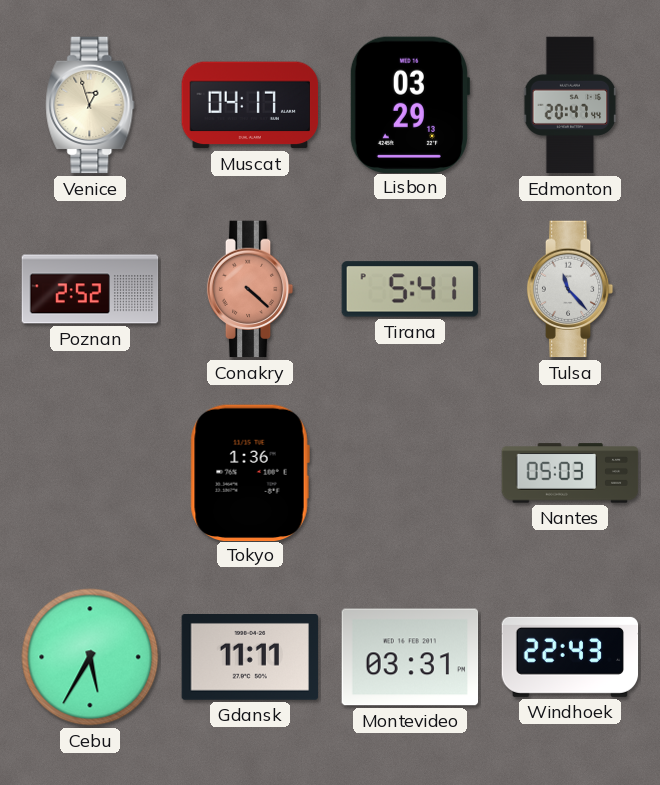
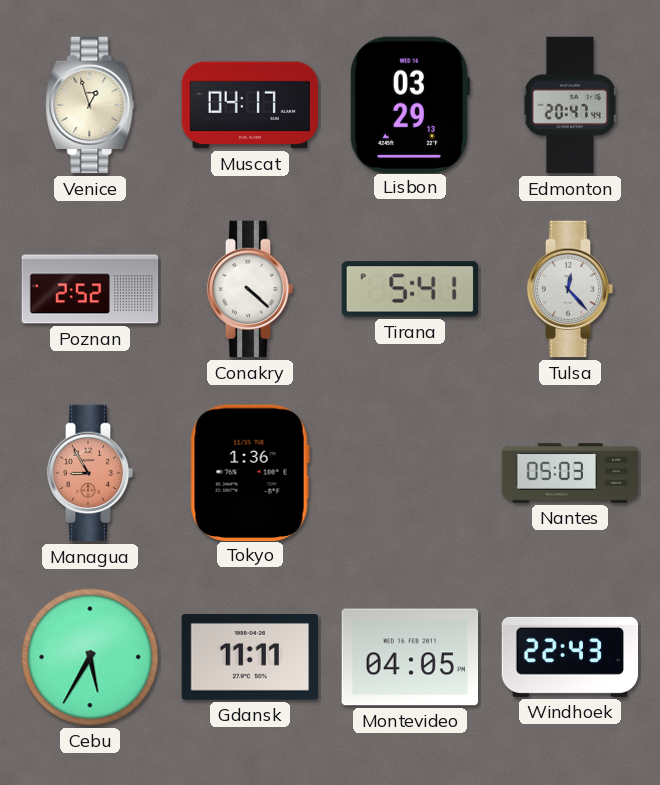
Conakry dial: salmon -> white (250, 289)
Tulsa: 11:23 -> 12:23 (570, 289)
Managua: none -> 8:55 (90, 473)
Montevideo: 03:31 -> 04:05 (410, 657)
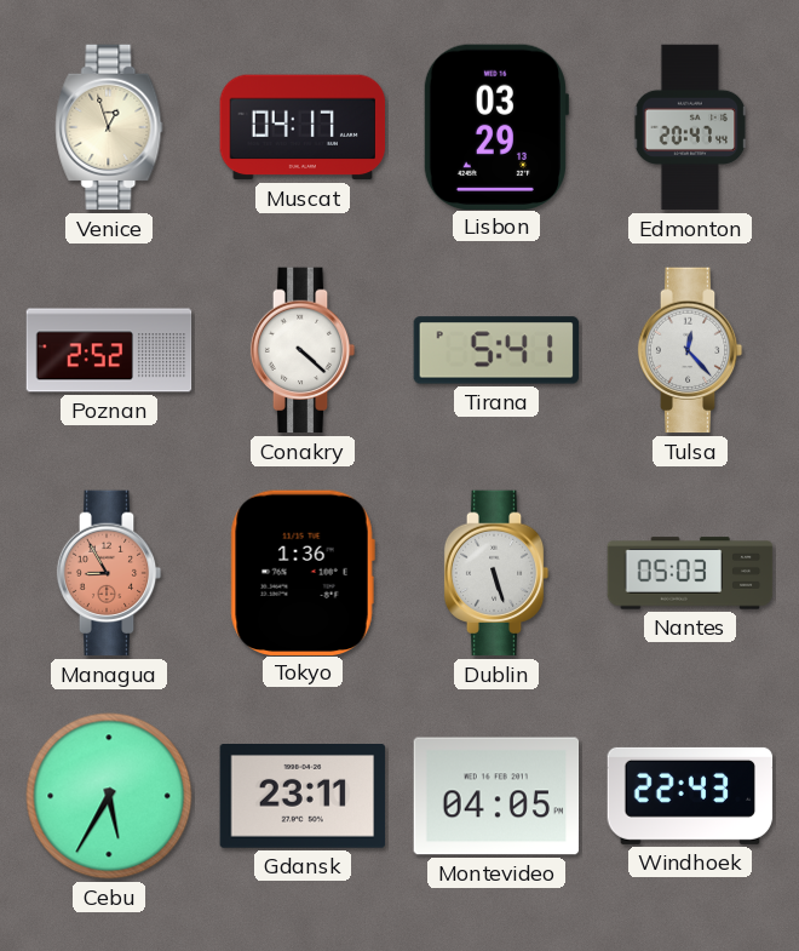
Dublin: none -> 5:27 (496, 573)
Gdansk: 11:11 -> 23:11 (303, 797)
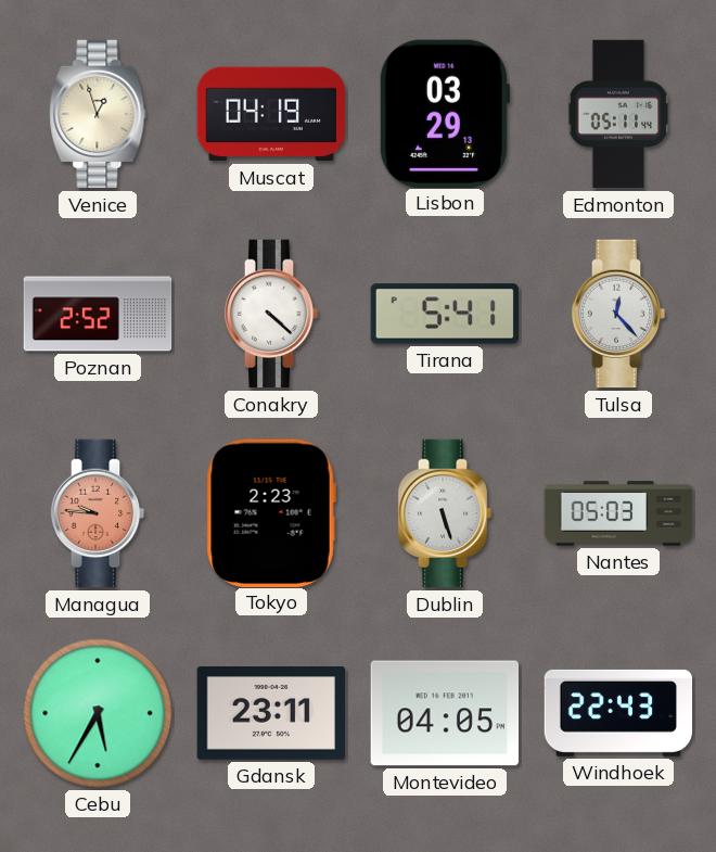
Muscat: 04:17 -> 04:19 (271, 114)
Edmonton: 20:47 -> 05:11 (618, 114)
Managua: 8:55 -> 9:46 (98, 513)
Tokyo: 1:36 -> 2:23 (271, 512)
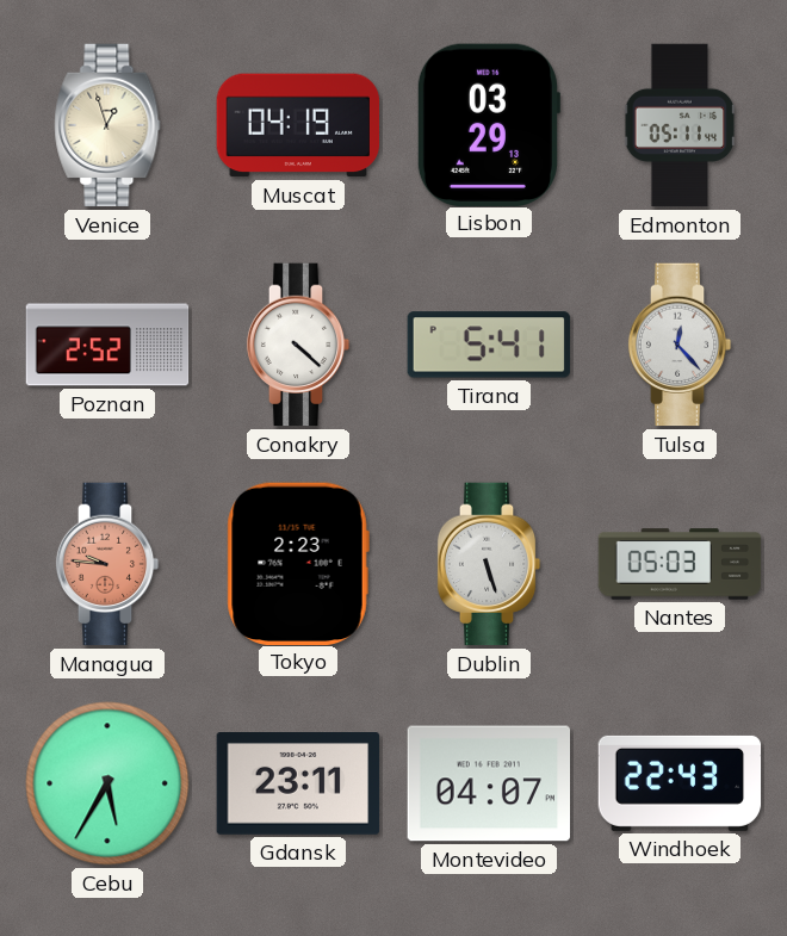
Montevideo: 04:05 -> 04:07 (489, 783)
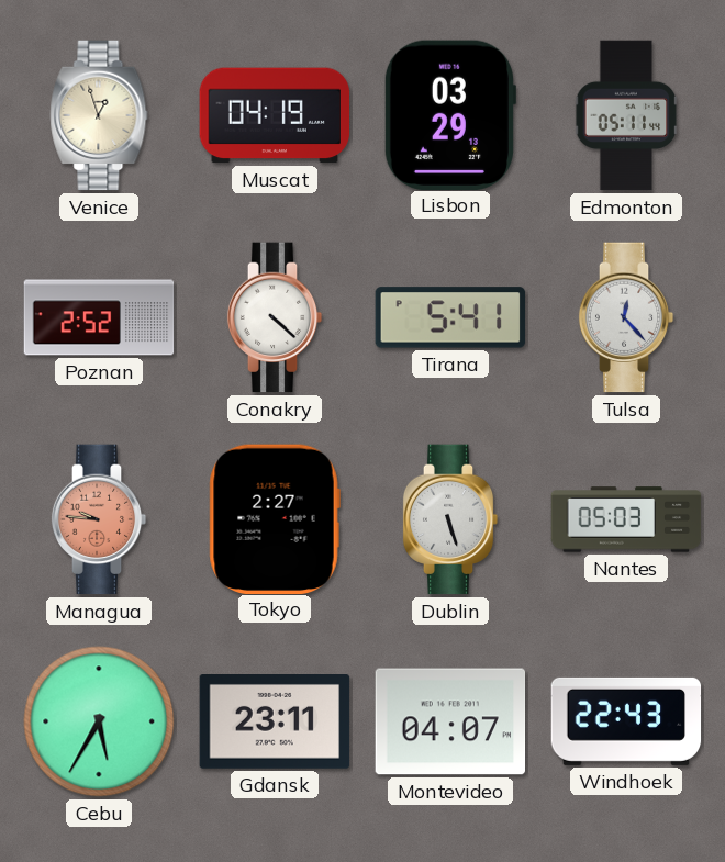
Tokyo: 2:23 -> 2:27 (275, 518)
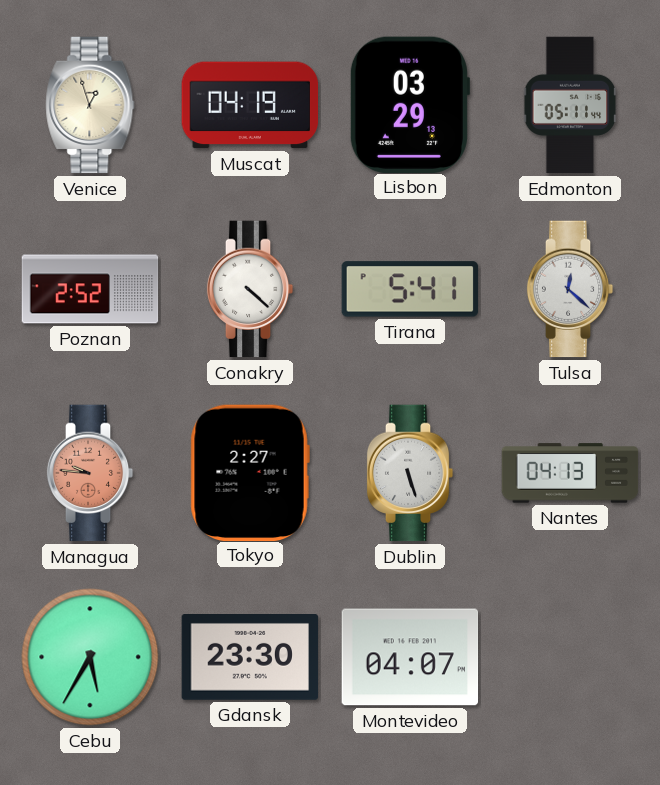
Tulsa: 12:23 -> 12:22 (570, 289)
Nantes: 05:03 -> 04:13 (570, 473)
Gdansk: 23:11 -> 23:30 (250, 658)
Windhoek: 22:43 -> none (626, 721)
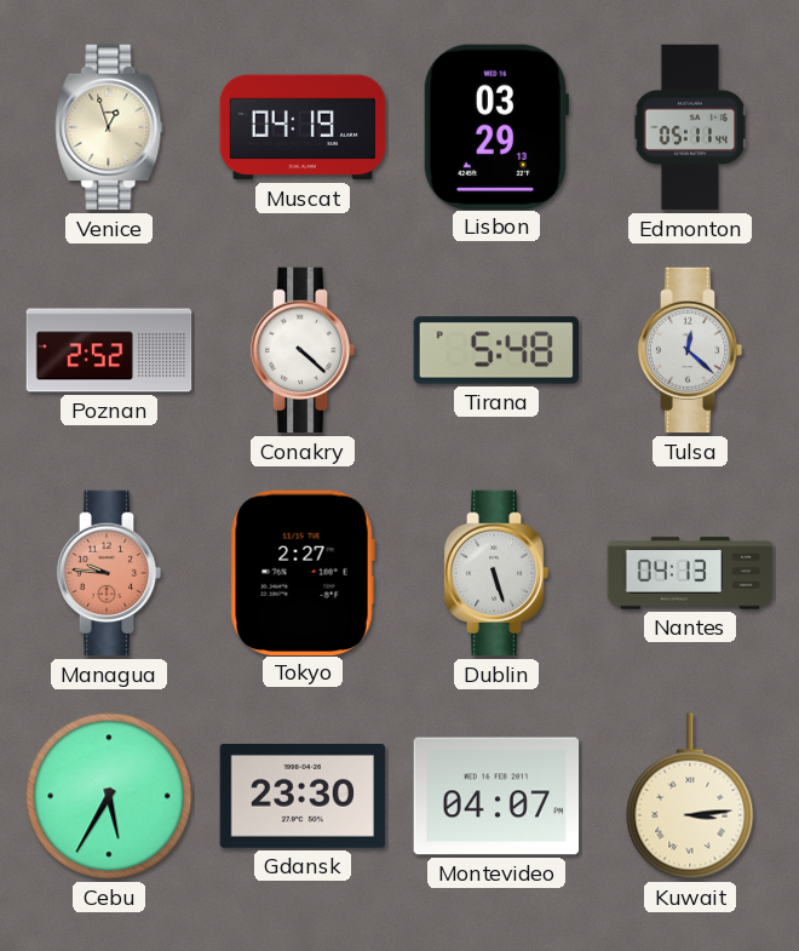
Tirana: 5:41 -> 5:48 (496, 350)
Kuwait: none -> 3:14 (690, 796)
